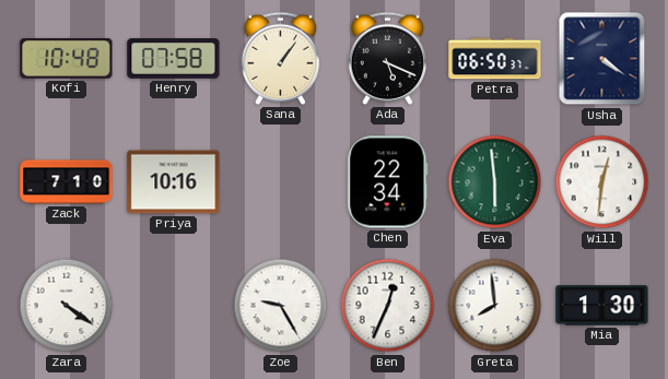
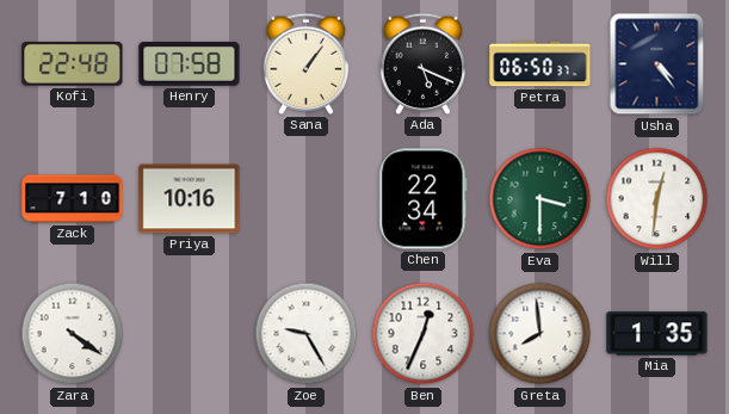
Kofi: 10:48 -> 22:48 (73, 63)
Usha: 4:21 -> 4:24 (657, 64)
Eva: 5:59 -> 3:30 (540, 199)
Mia: 1:30 -> 1:35 (657, 334)
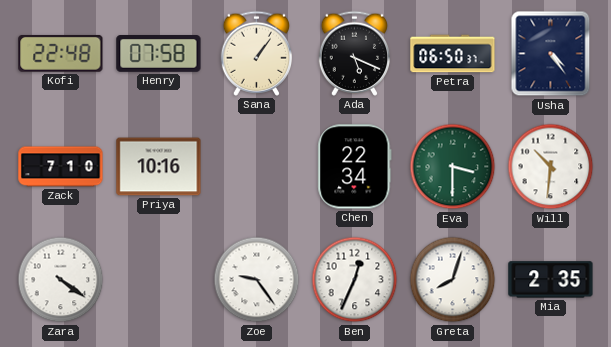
Will: 12:31 -> 10:31 (551, 167)
Zoe: 9:25 -> 9:24 (257, 280)
Greta: 7:59 -> 8:03 (453, 280)
Mia: 1:35 -> 2:35 (551, 280)
